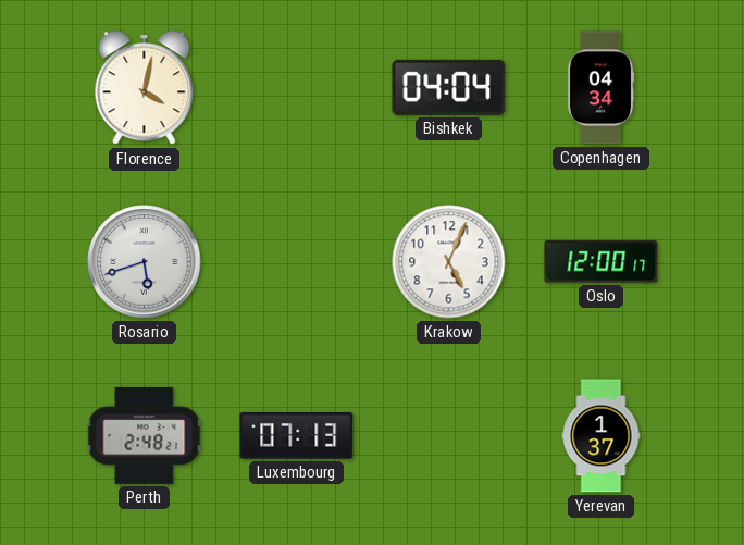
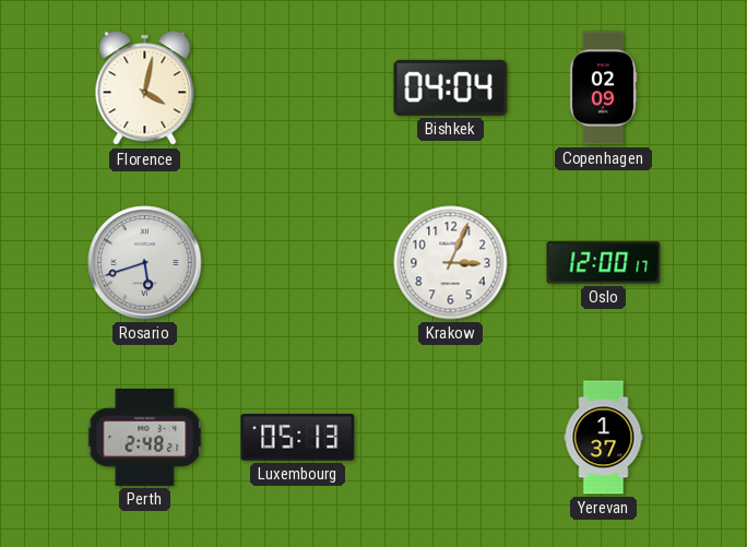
Copenhagen: 04:34 -> 02:09 (603, 88)
Krakow: 5:04 -> 3:04 (451, 263)
Luxembourg: 07:13 -> 05:13 (298, 438)
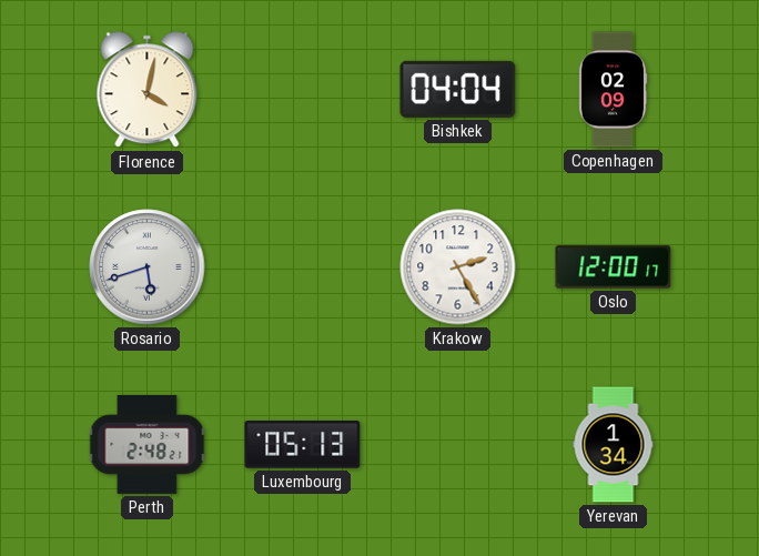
Krakow: 3:04 -> 2:25 (458, 267)
Yerevan: 1:37 -> 1:34 (614, 445)
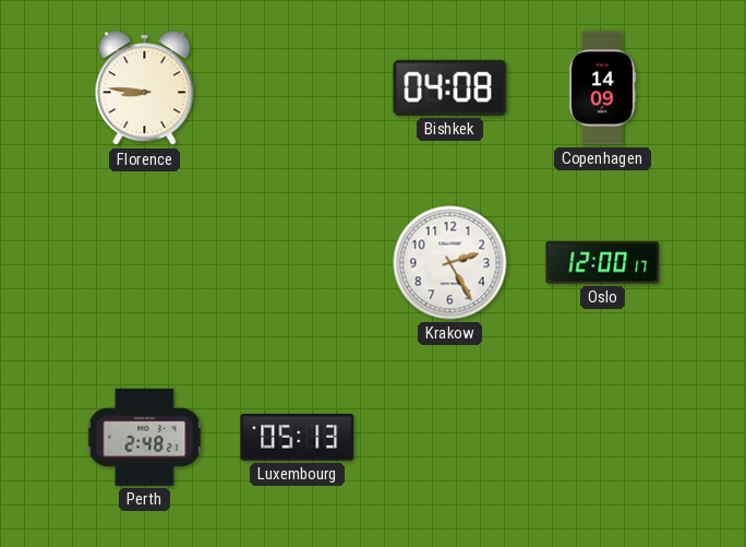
Florence: 4:02 -> 8:46 (145, 88)
Bishkek: 04:04 -> 04:08 (450, 87)
Copenhagen: 02:09 -> 14:09 (602, 88)
Rosario: 5:42 -> none (148, 267)
Yerevan: 1:34 -> none (614, 445)
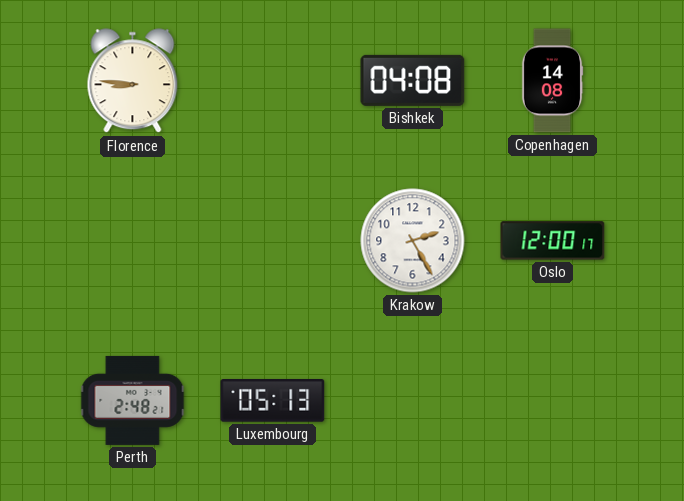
Copenhagen: 14:09 -> 14:08 (552, 81)
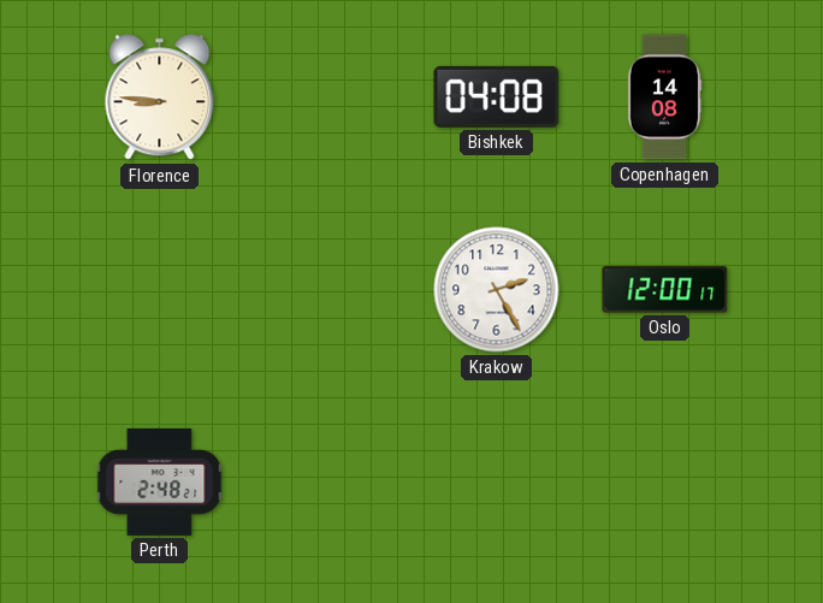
Luxembourg: 05:13 -> none (273, 401)
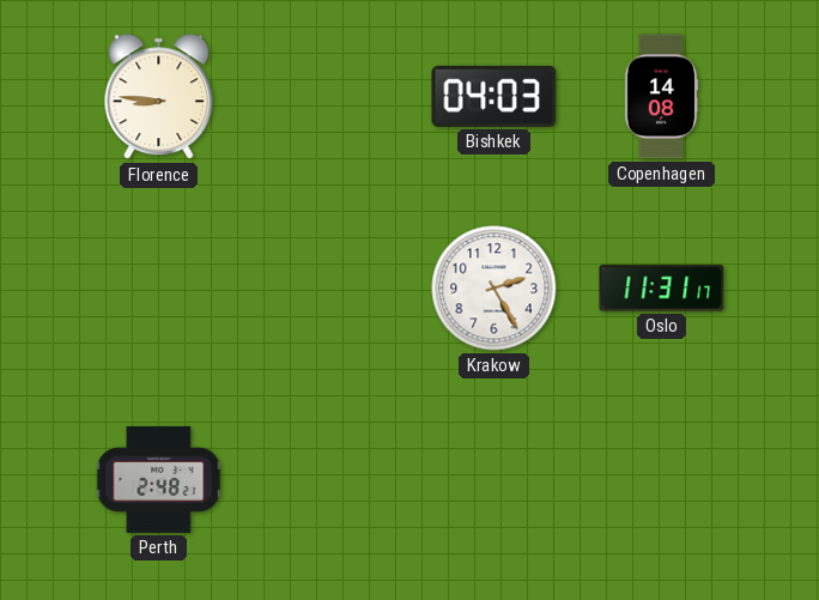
Bishkek: 04:08 -> 04:03 (495, 96)
Oslo: 12:00 -> 11:31 (662, 289)
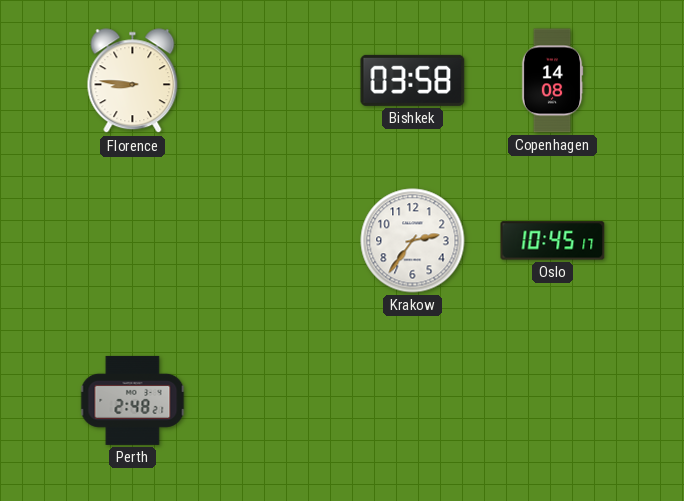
Bishkek: 04:03 -> 03:58 (413, 80)
Krakow: 2:25 -> 2:36 (413, 241)
Oslo: 11:31 -> 10:45 (553, 241)
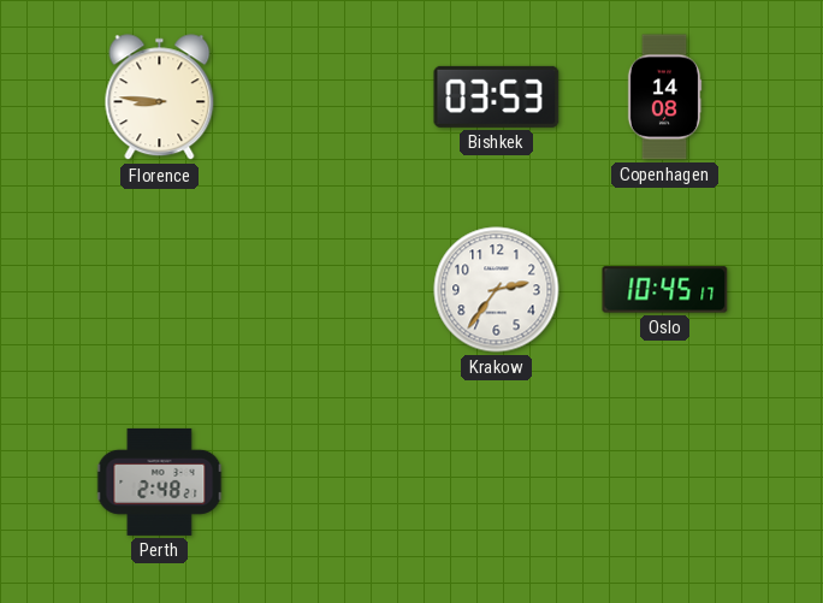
Bishkek: 03:58 -> 03:53 (497, 96)
